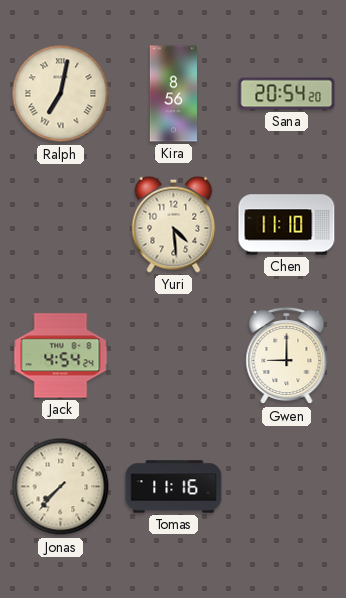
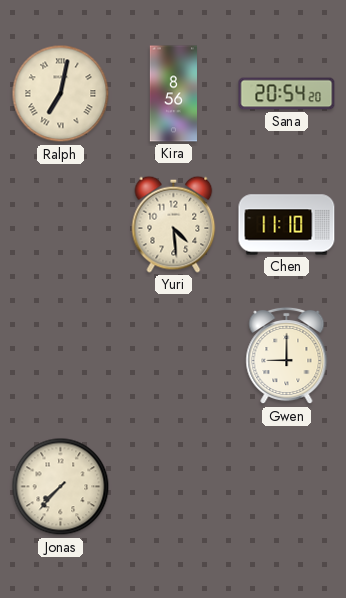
Jack: 4:54 -> none (61, 356)
Tomas: 11:16 -> none (174, 487)
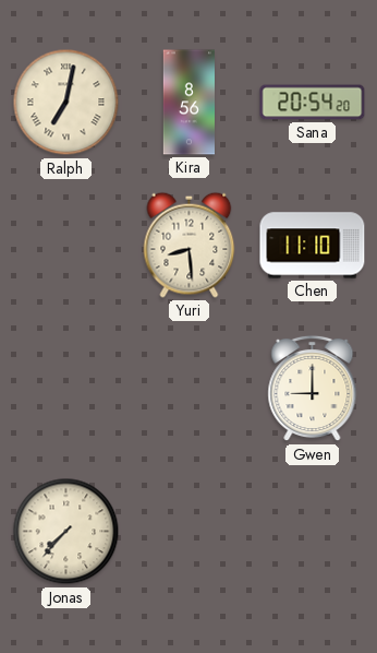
Yuri: 4:29 -> 8:29 (190, 245)
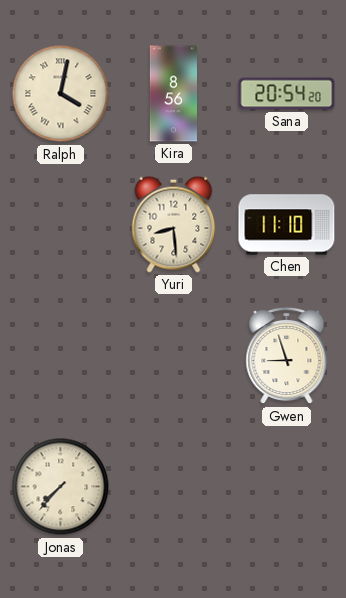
Ralph: 7:02 -> 4:02 (61, 94)
Gwen: 9:00 -> 8:57 (287, 356)
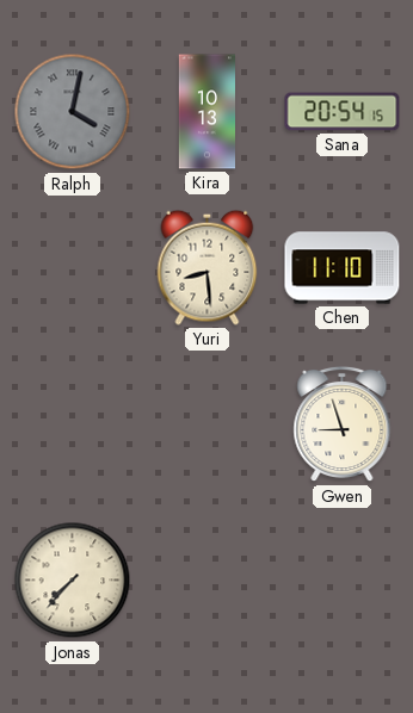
Ralph dial: cream -> grey (73, 112)
Kira: 8:56 -> 10:13 (207, 112)
Sana: 20:54:20 -> 20:54:15 (343, 112)
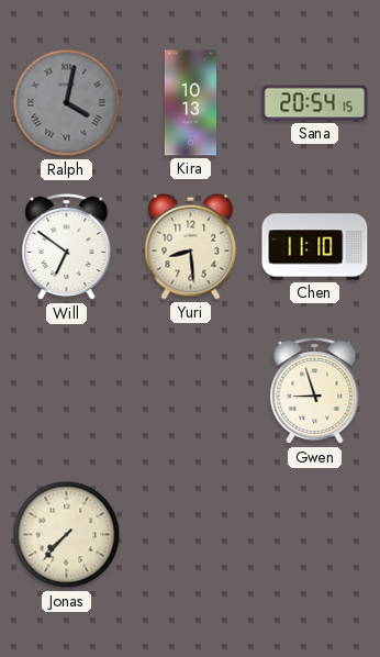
Will: none -> 6:51 (67, 247)
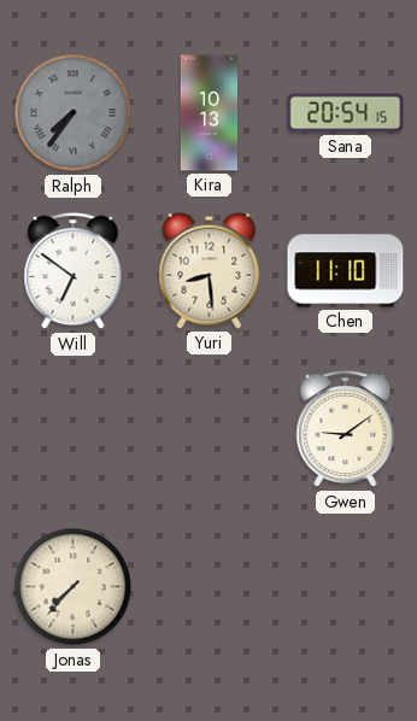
Ralph: 4:02 -> 7:36 (74, 113)
Gwen: 8:57 -> 9:09 (346, 429)
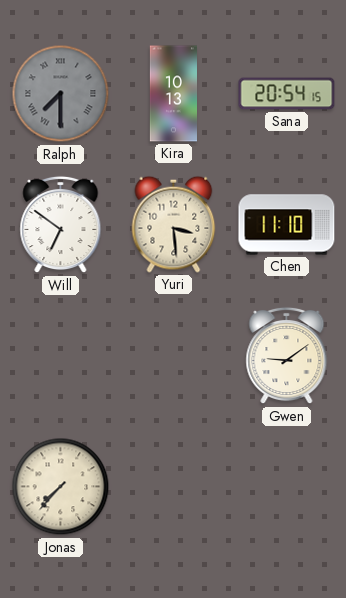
Ralph: 7:36 -> 7:30 (61, 94)
Yuri: 8:29 -> 3:29 (174, 224)
